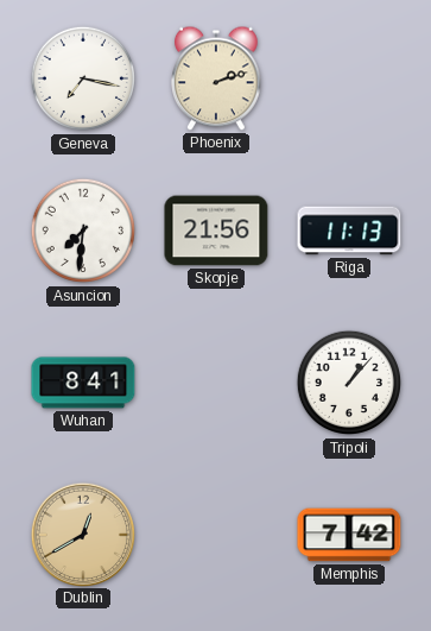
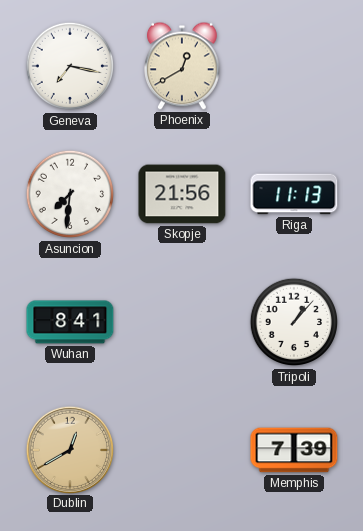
Phoenix: 2:12 -> 12:40 (183, 66)
Memphis: 7:42 -> 7:39 (294, 450)
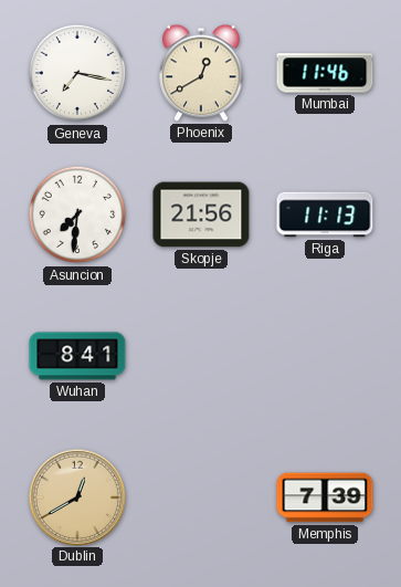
Mumbai: none -> 11:46 (325, 73)
Tripoli: 1:07 -> none (294, 322)
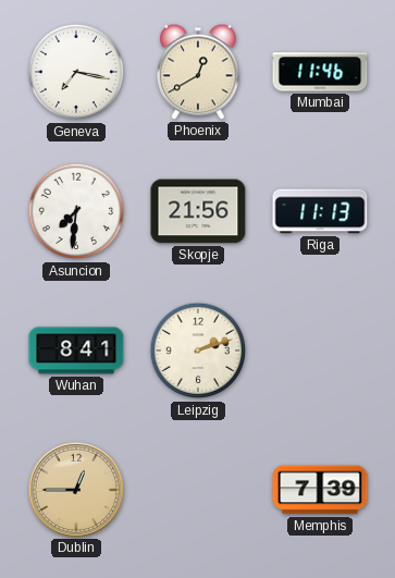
Leipzig: none -> 2:12 (198, 351)
Dublin: 12:40 -> 12:45 (75, 489)
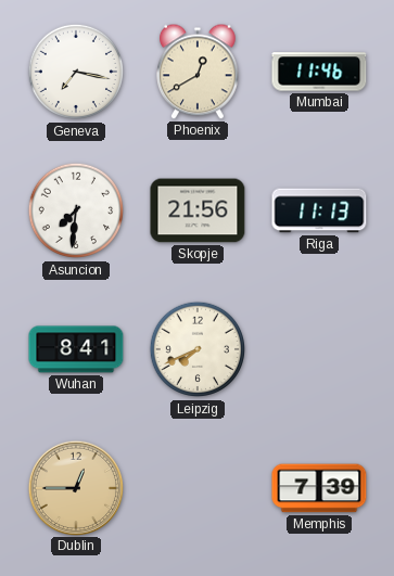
Leipzig: 2:12 -> 7:41 (198, 349)
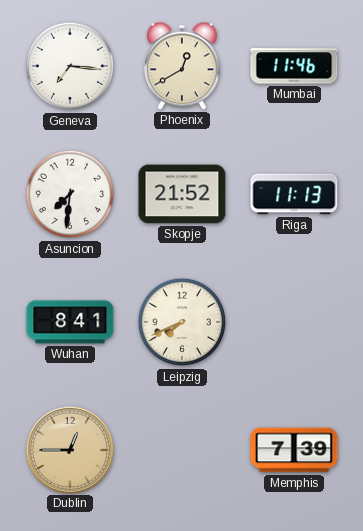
Geneva: 7:17 -> 7:16 (70, 66)
Skopje: 21:56 -> 21:52 (182, 194)
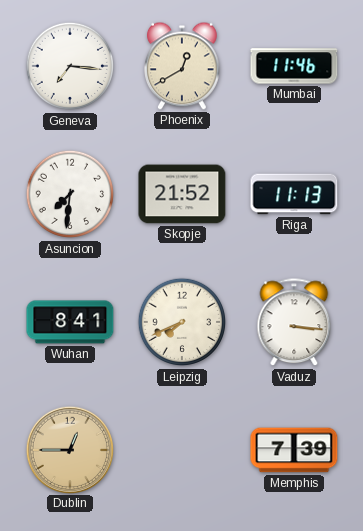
Vaduz: none -> 3:16 (294, 323)
